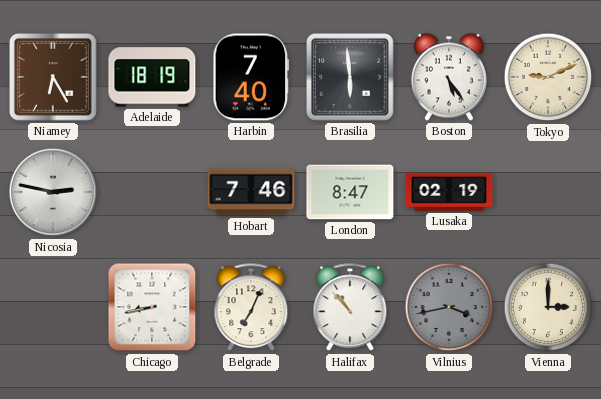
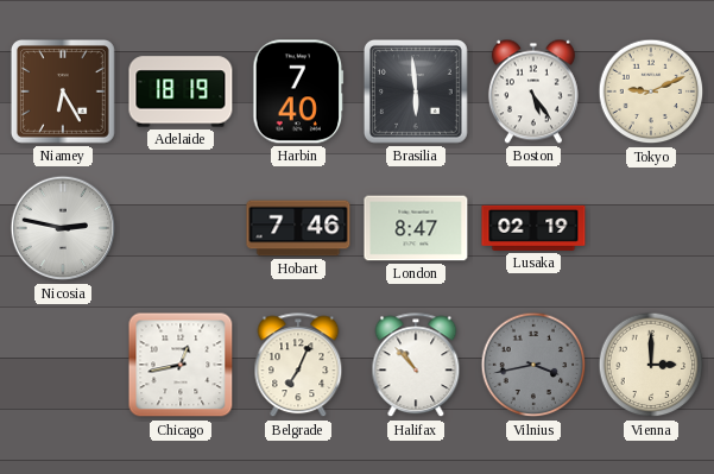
Chicago: 8:43 -> 12:43 (181, 365)
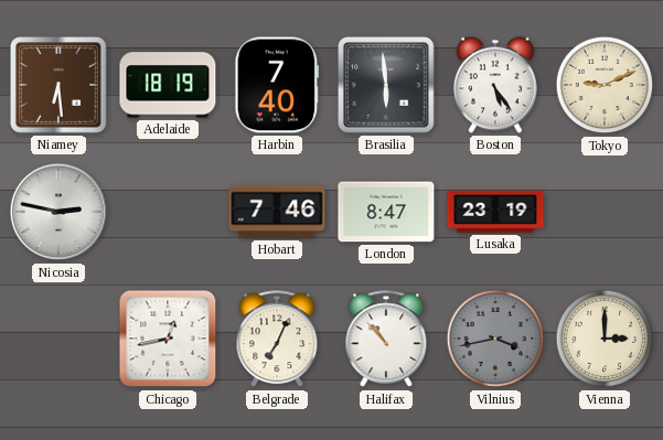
Niamey: 6:25 -> 6:29 (58, 85)
Lusaka: 02:19 -> 23:19 (495, 212)
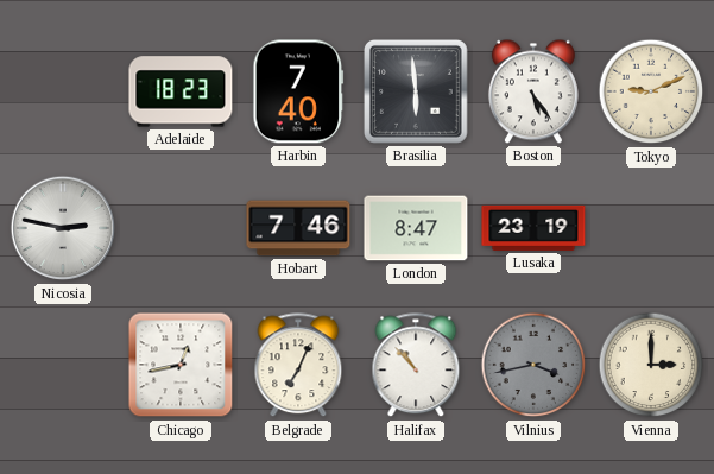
Niamey: 6:29 -> none (58, 85)
Adelaide: 18:19 -> 18:23 (181, 91)
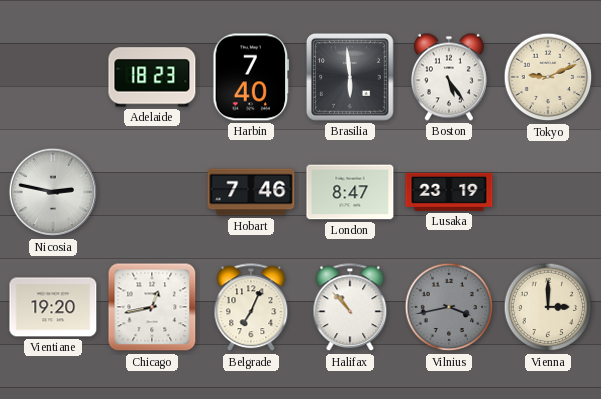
Vientiane: none -> 19:20 (53, 307)
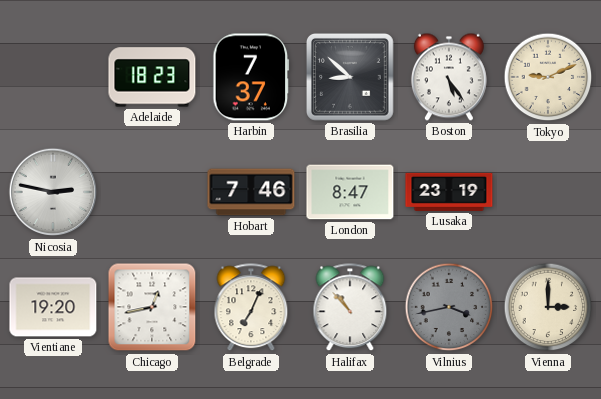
Harbin: 7:40 -> 7:37 (251, 77)
Brasilia: 5:59 -> 8:52 (350, 77)
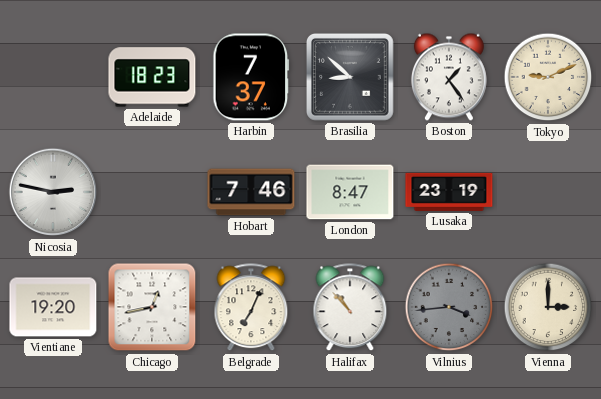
Boston: 5:24 -> 1:24 (449, 77)
Vilnius: 3:43 -> 3:44 (449, 307)
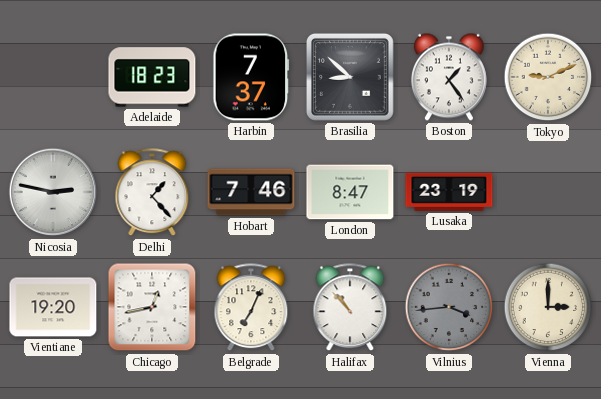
Delhi: none -> 1:23 (152, 193)
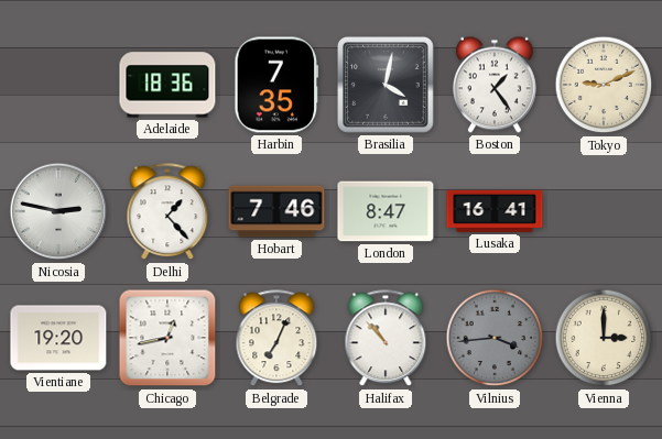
Adelaide: 18:23 -> 18:36 (167, 85)
Harbin: 7:37 -> 7:35 (276, 85)
Brasilia: 8:52 -> 4:02 (386, 85)
Lusaka: 23:19 -> 16:41 (495, 211)
